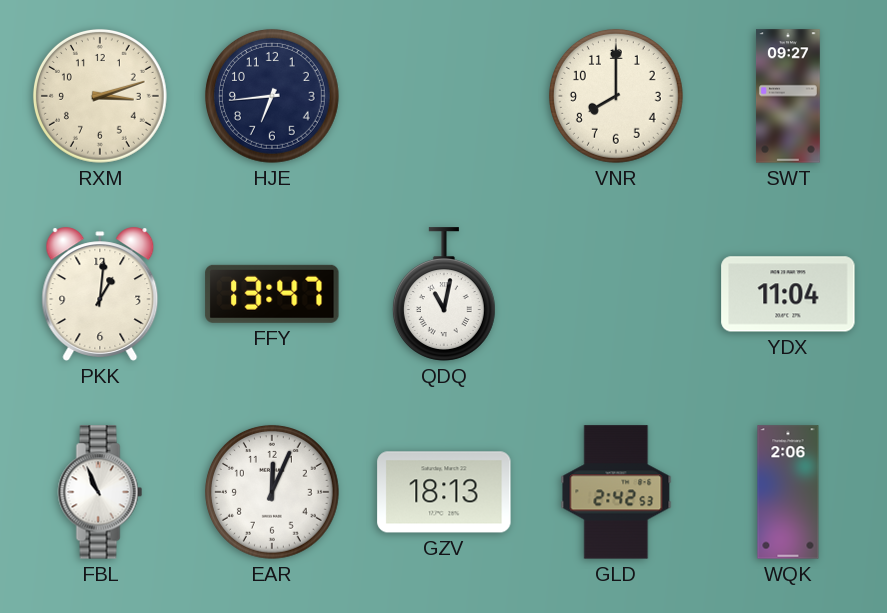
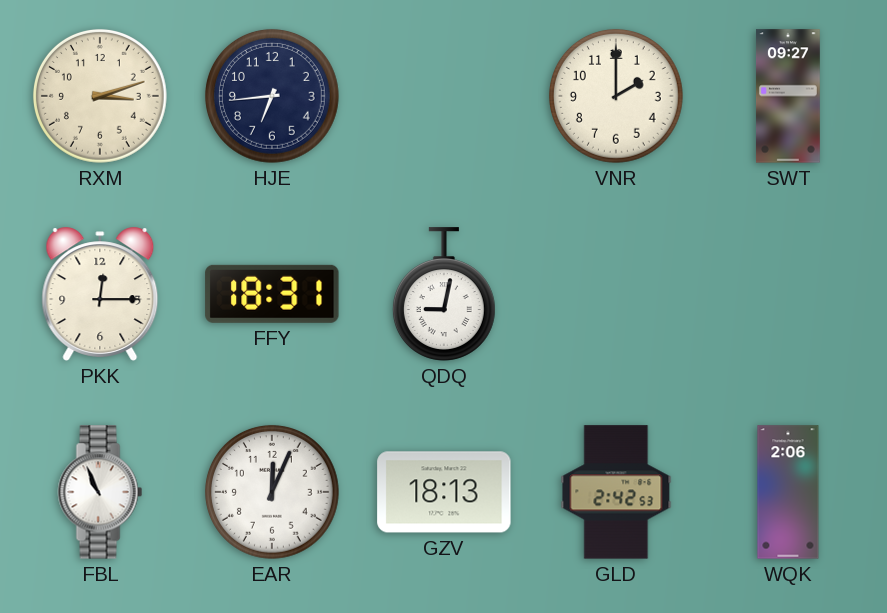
VNR: 8:00 -> 2:00 (616, 96)
PKK: 1:01 -> 12:15 (100, 294)
FFY: 13:47 -> 18:31 (272, 294)
QDQ: 11:02 -> 9:02 (444, 294)
YDX: 11:04 -> none (788, 294)
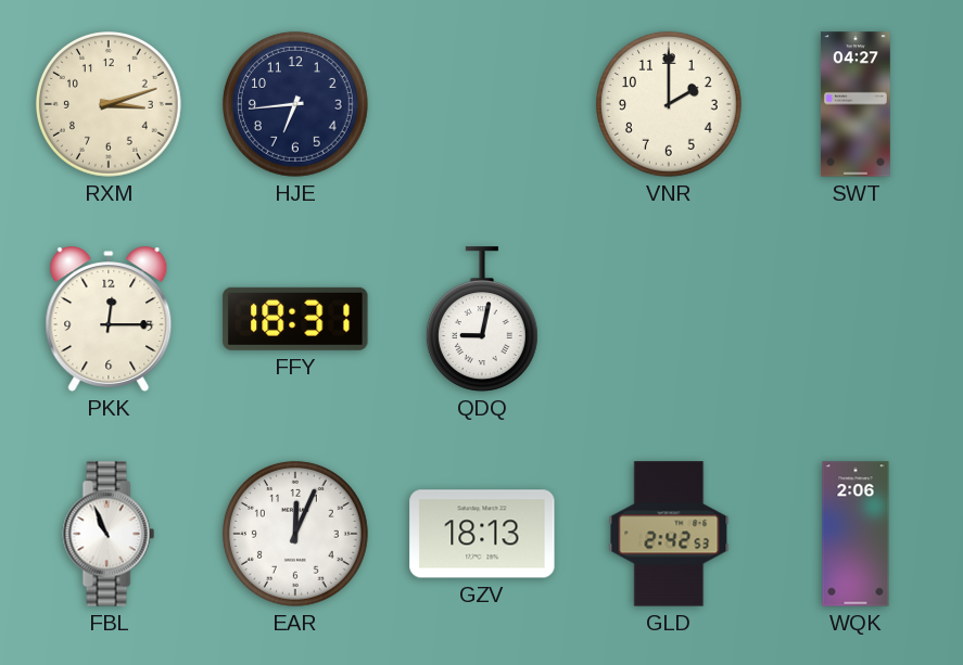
SWT: 09:27 -> 04:27 (856, 104)
